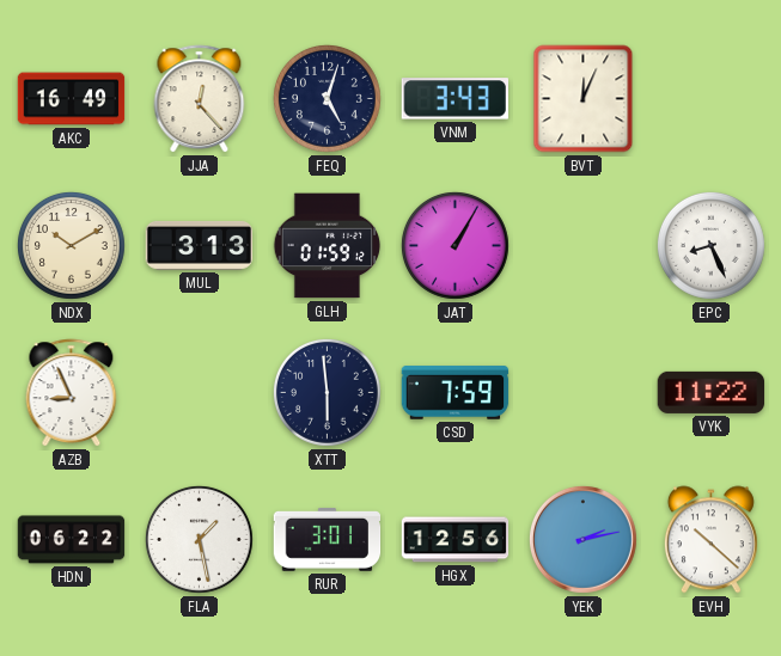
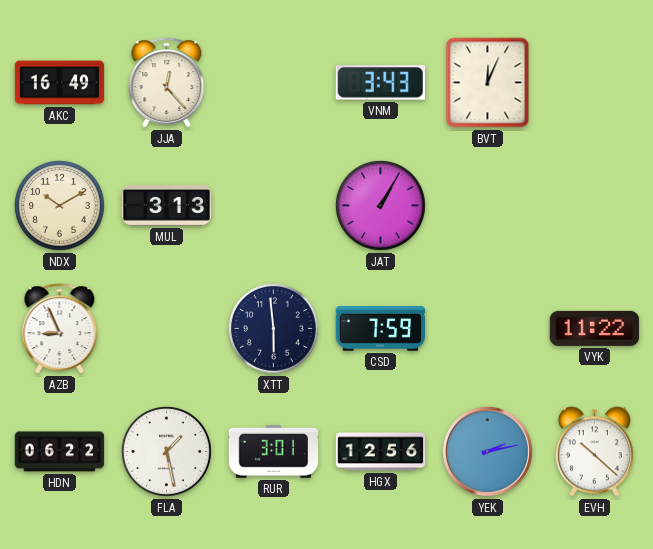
FEQ: 5:03 -> none (327, 98)
GLH: 01:59 -> none (328, 246)
EPC: 8:26 -> none (710, 245)
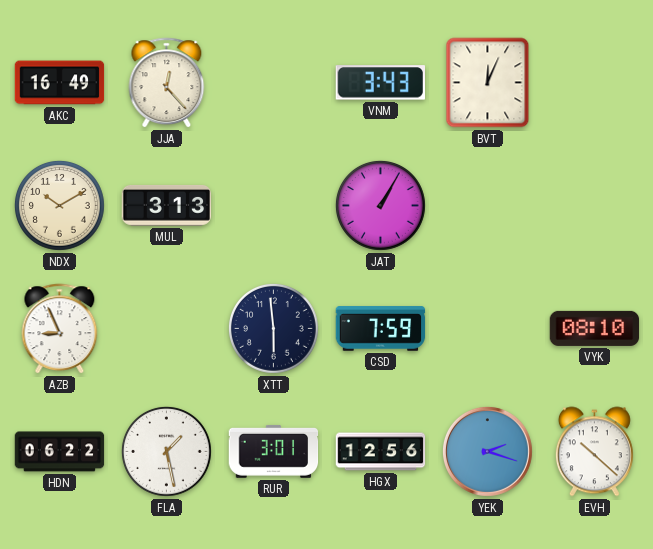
VYK: 11:22 -> 08:10 (595, 328)
YEK: 2:13 -> 2:18 (487, 451)
